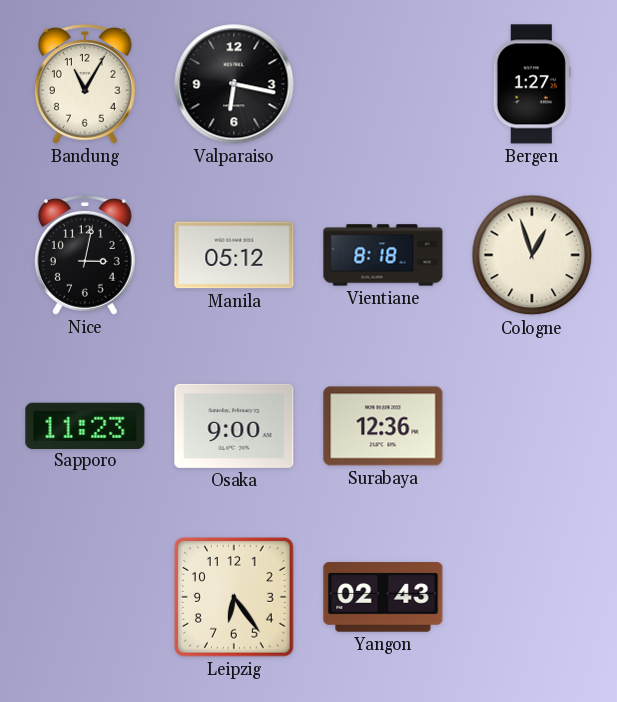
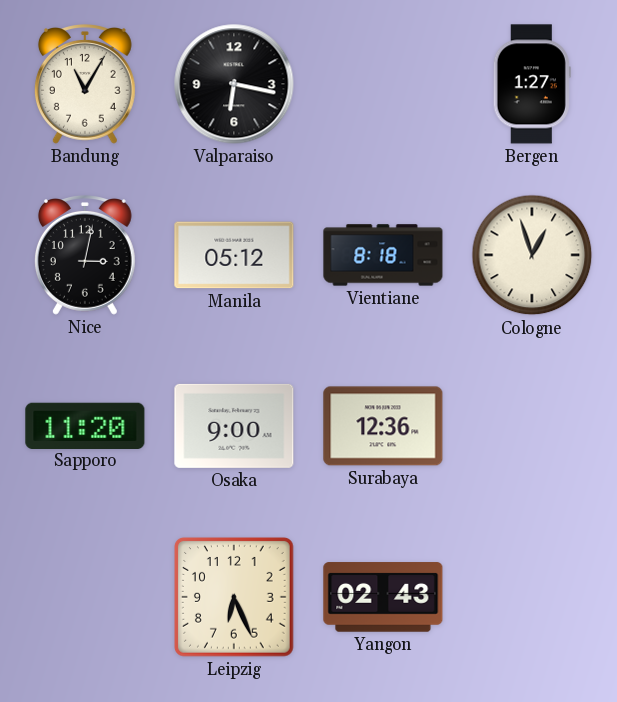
Sapporo: 11:23 -> 11:20 (85, 425)
Leipzig: 6:24 -> 6:26 (235, 598)
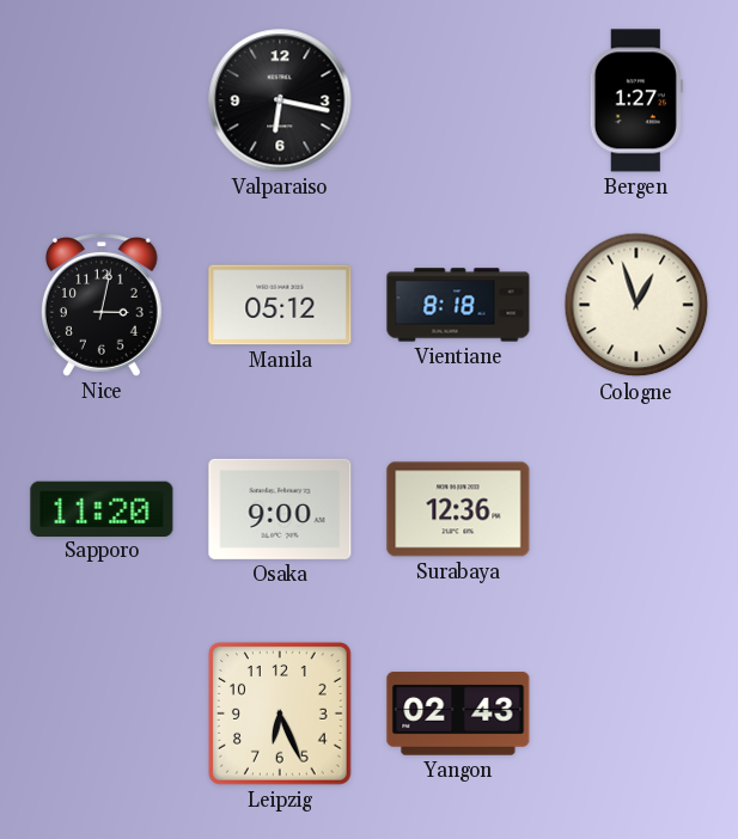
Bandung: 11:05 -> none (85, 85)
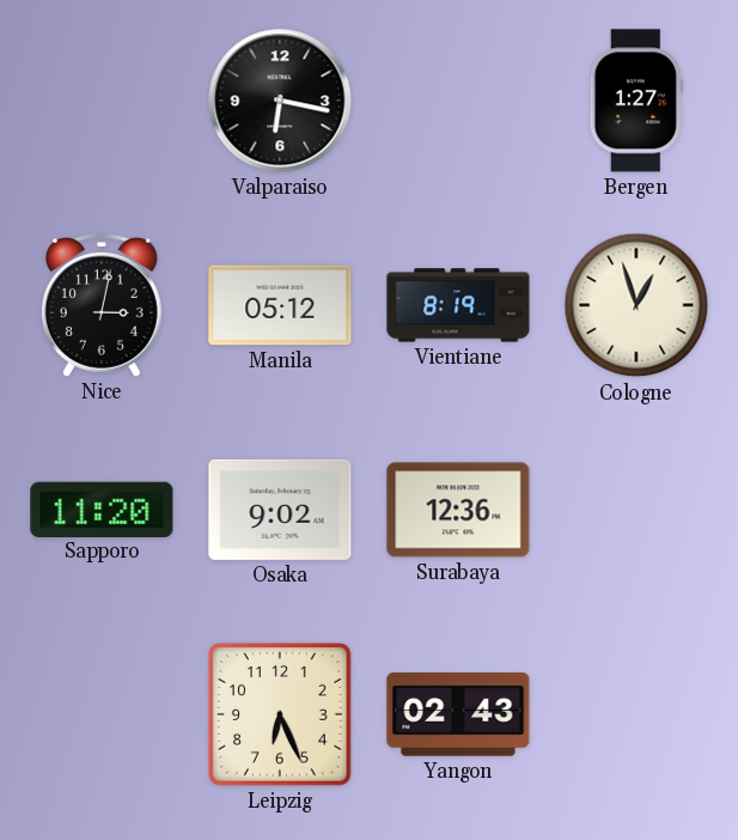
Vientiane: 8:18 -> 8:19 (458, 305)
Osaka: 9:00 -> 9:02 (280, 510)
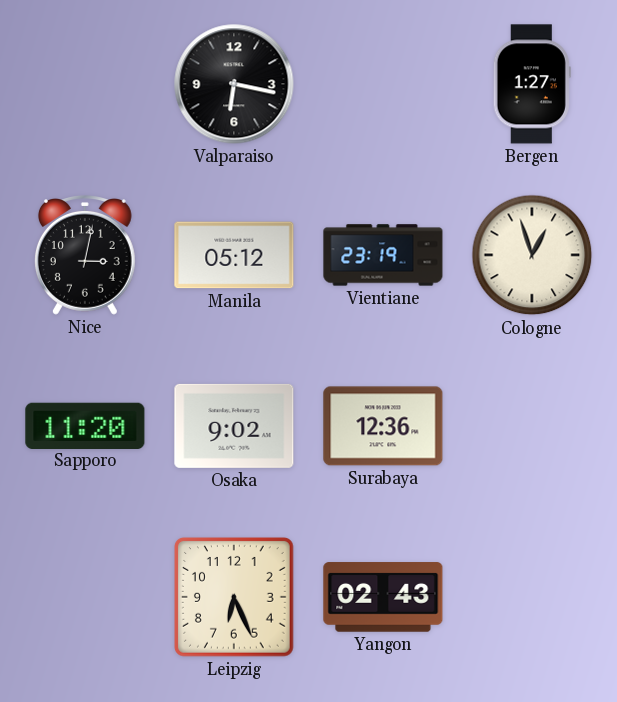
Vientiane: 8:19 -> 23:19 (383, 255)
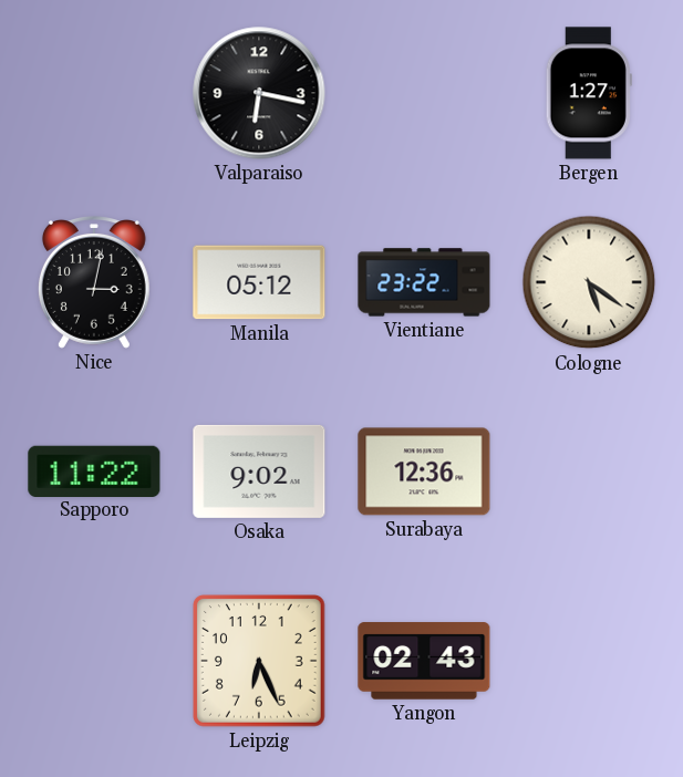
Vientiane: 23:19 -> 23:22 (424, 282)
Cologne: 12:57 -> 5:21 (589, 282)
Sapporo: 11:20 -> 11:22 (94, 470)
